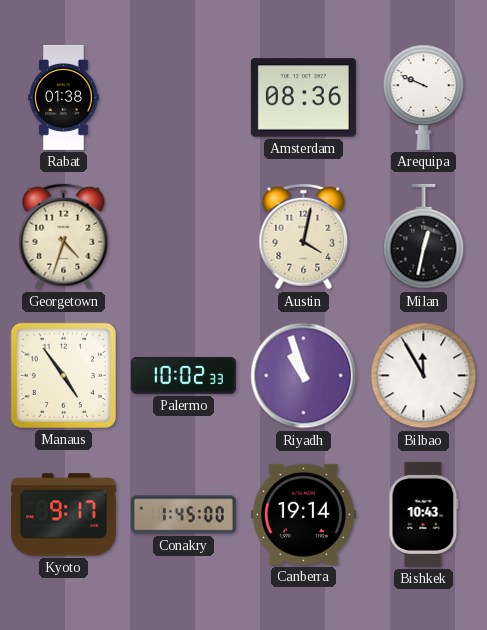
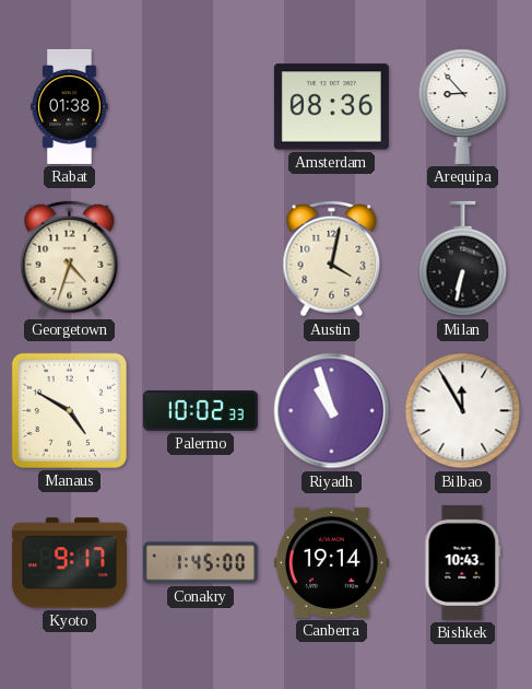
Arequipa: 9:49 -> 8:53 (463, 106)
Milan: 12:32 -> 6:32 (463, 259)
Manaus: 4:54 -> 4:50 (69, 410)
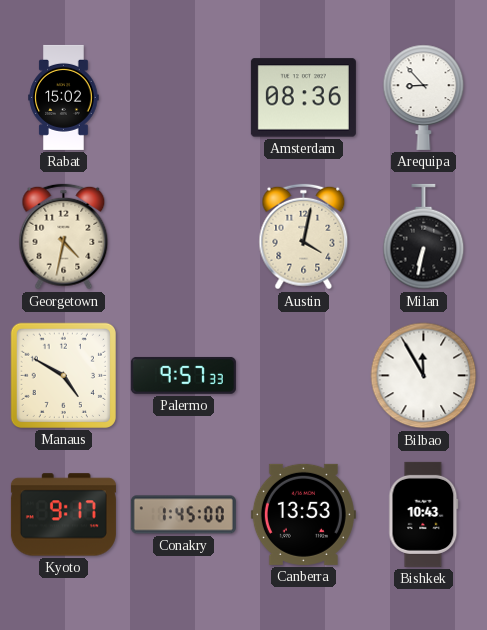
Rabat: 01:38 -> 15:02 (64, 97)
Georgetown: 4:33 -> 4:32 (64, 237)
Palermo: 10:02 -> 9:57 (183, 375)
Riyadh: 10:57 -> none (332, 411)
Canberra: 19:14 -> 13:53 (303, 514)
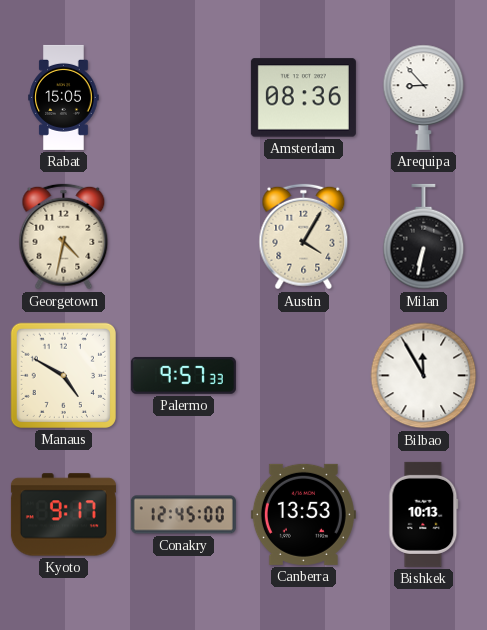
Rabat: 15:02 -> 15:05 (64, 97)
Austin: 4:02 -> 4:05 (304, 237)
Conakry: 1:45 -> 12:45 (183, 515)
Bishkek: 10:43 -> 10:13 (424, 514)
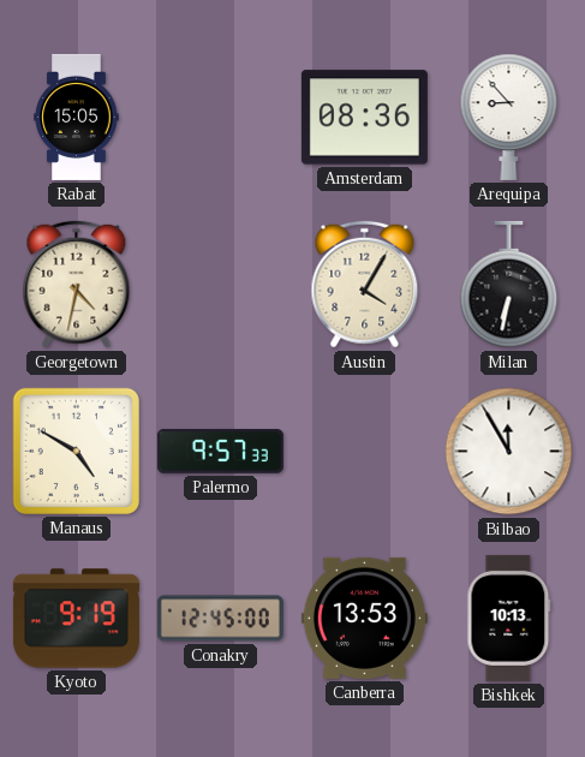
Kyoto: 9:17 -> 9:19 (76, 619)
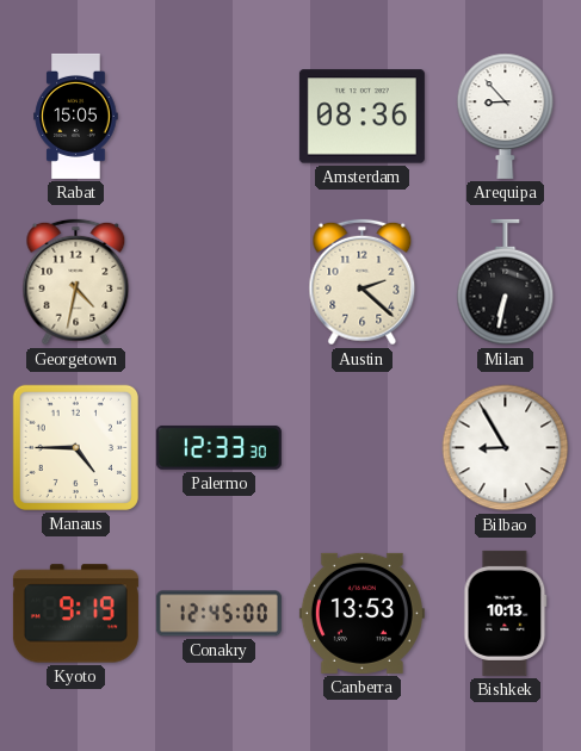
Austin: 4:05 -> 2:22 (363, 283)
Manaus: 4:50 -> 4:45 (75, 447)
Palermo: 9:57 -> 12:33 (218, 447)
Bilbao: 11:55 -> 8:55 (506, 448)
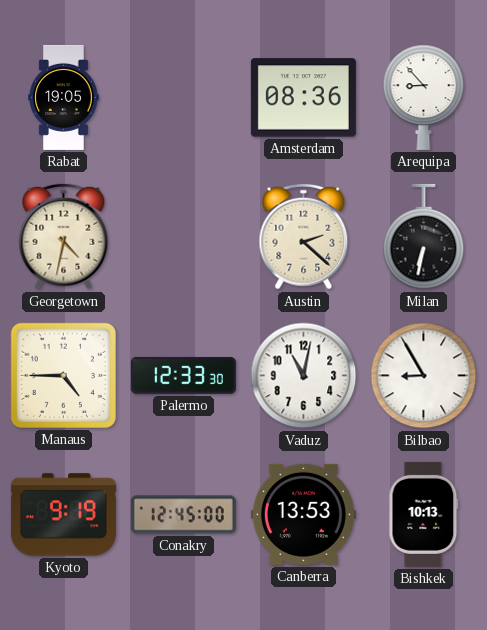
Rabat: 15:05 -> 19:05 (64, 97)
Vaduz: none -> 11:02 (304, 376)
